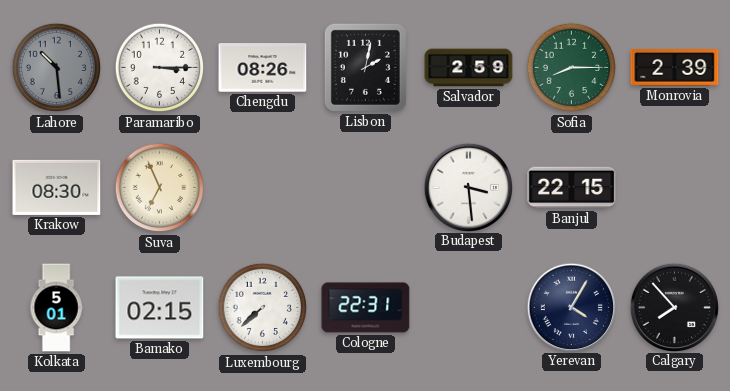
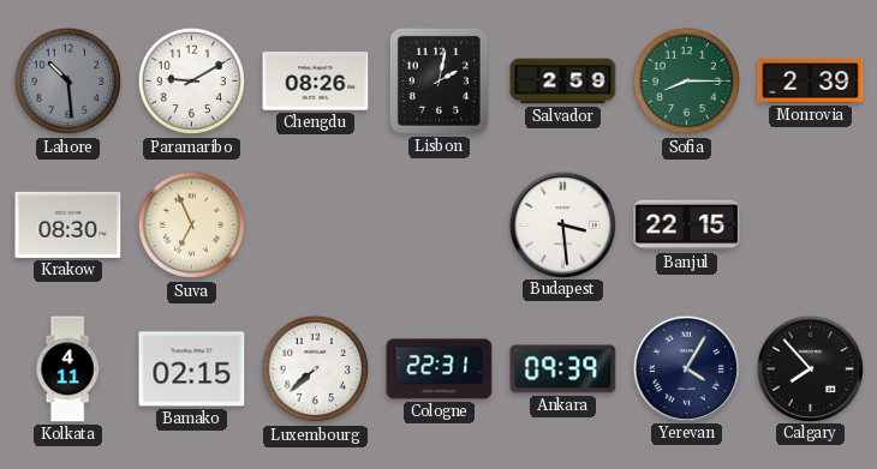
Paramaribo: 3:15 -> 9:10 (192, 82)
Kolkata: 5:01 -> 4:11 (67, 369)
Ankara: none -> 09:39 (563, 369)
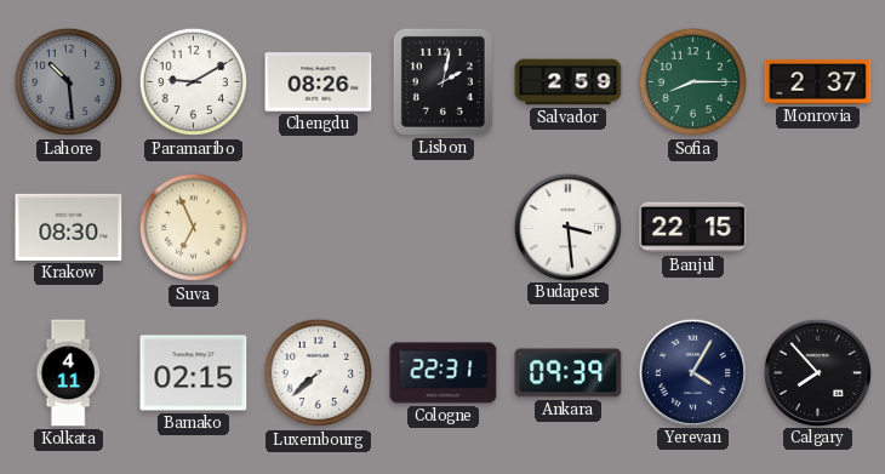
Monrovia: 2:39 -> 2:37 (818, 82)
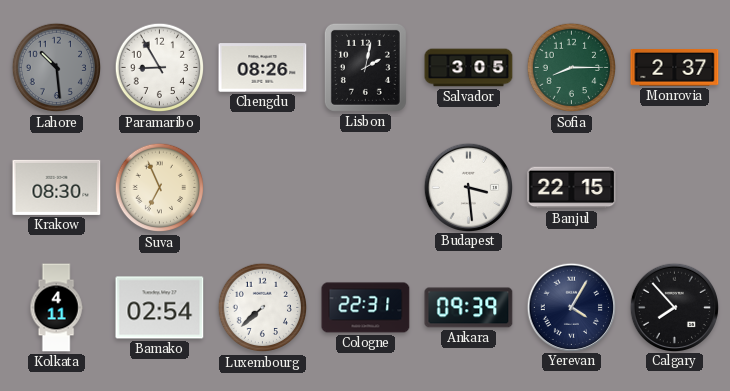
Paramaribo: 9:10 -> 8:55 (160, 68)
Salvador: 2:59 -> 3:05 (469, 68)
Bamako: 02:15 -> 02:54 (160, 308)
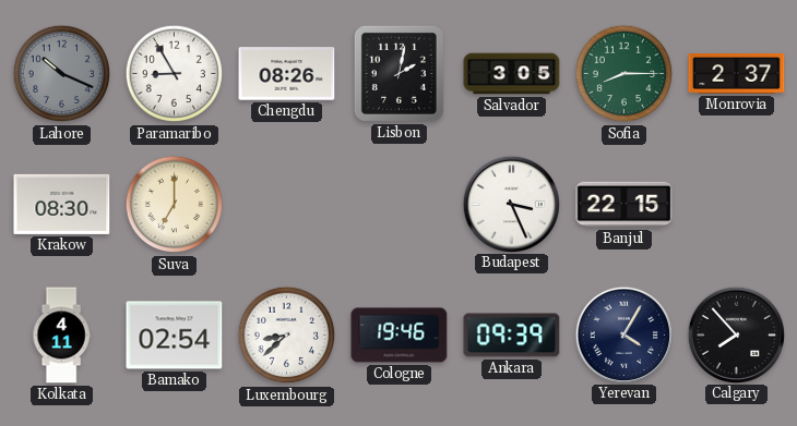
Lahore: 10:29 -> 10:19 (62, 74)
Suva: 6:56 -> 7:00 (175, 205)
Budapest: 3:29 -> 3:26 (511, 204)
Luxembourg: 7:38 -> 8:38 (287, 336)
Cologne: 22:31 -> 19:46 (400, 336)
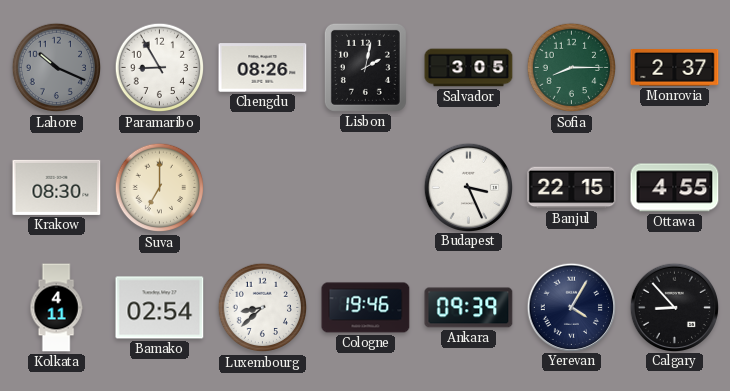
Ottawa: none -> 4:55 (675, 188)
Calgary: 7:53 -> 8:53 (674, 307)
